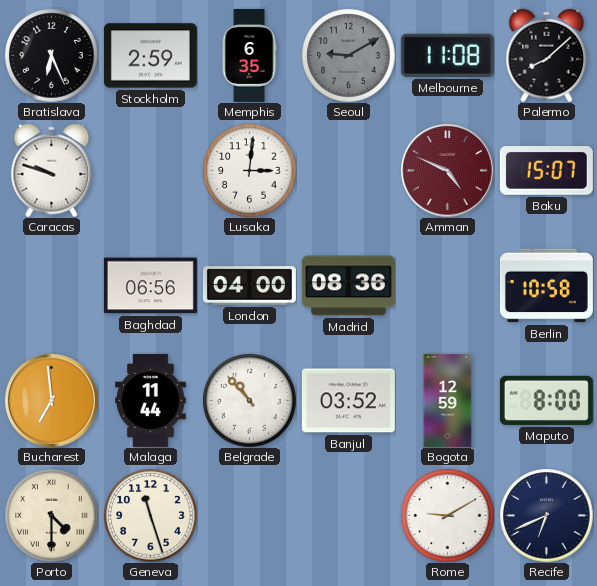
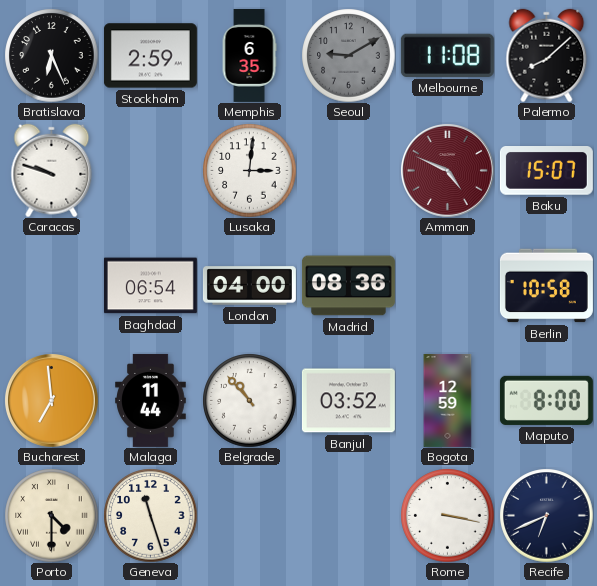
Baghdad: 06:56 -> 06:54 (150, 286)
Rome: 9:10 -> 3:17 (447, 515)
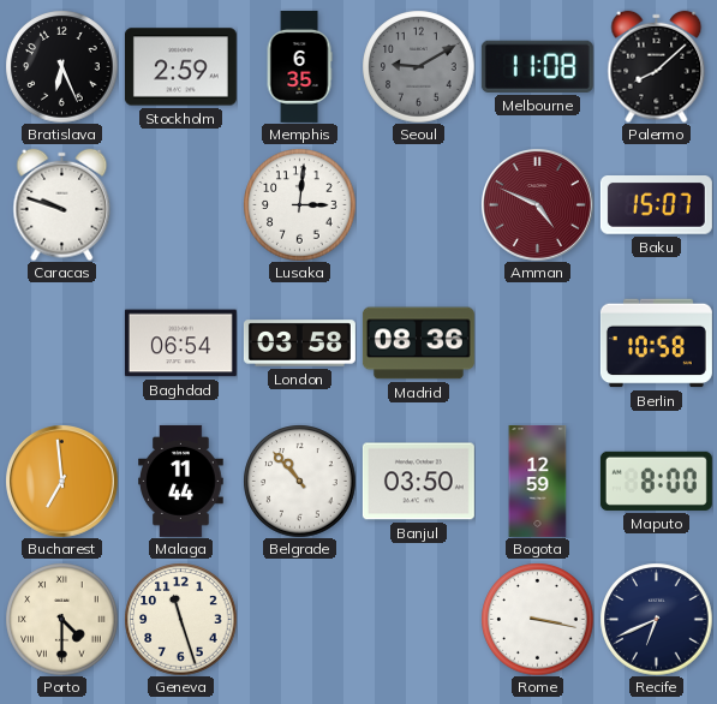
London: 04:00 -> 03:58 (299, 344)
Banjul: 03:52 -> 03:50 (418, 482)
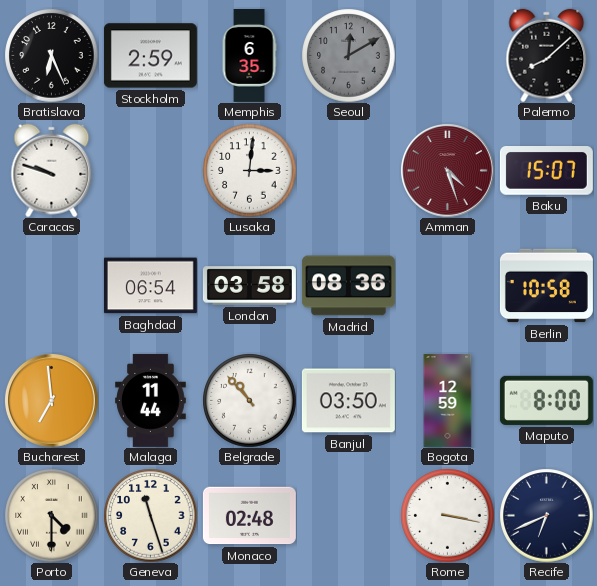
Seoul: 9:10 -> 12:10 (348, 55)
Melbourne: 11:08 -> none (537, 66)
Amman: 4:49 -> 4:27 (448, 171)
Monaco: none -> 02:48 (249, 516)
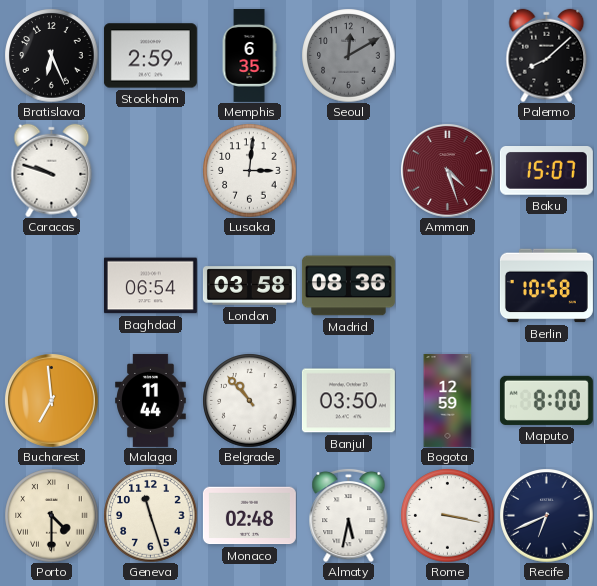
Almaty: none -> 5:32 (349, 515)
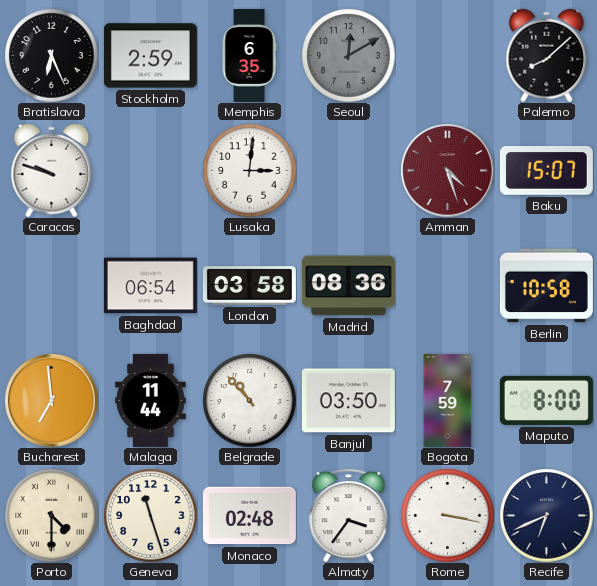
Bogota: 12:59 -> 7:59 (448, 400)
Almaty: 5:32 -> 3:36 (349, 515)
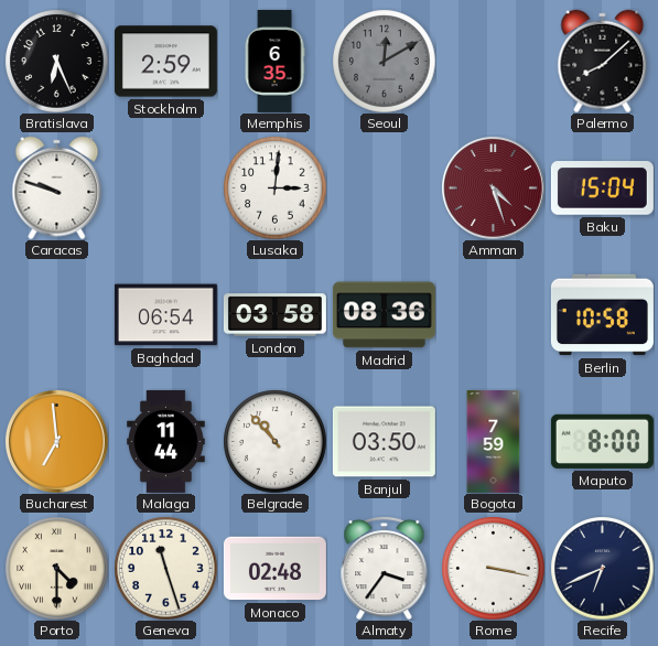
Baku: 15:07 -> 15:04 (602, 189)
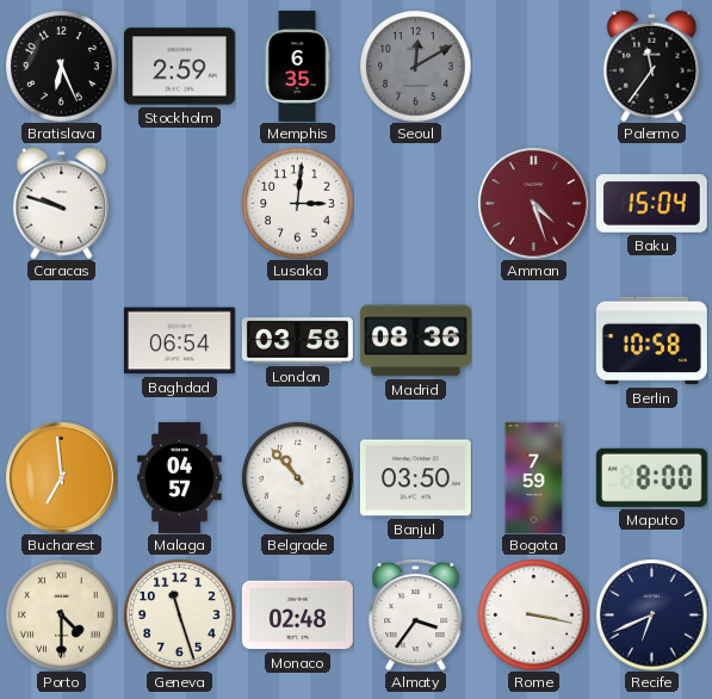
Palermo: 8:08 -> 11:36 (652, 66)
Malaga: 11:44 -> 04:57 (180, 477)
